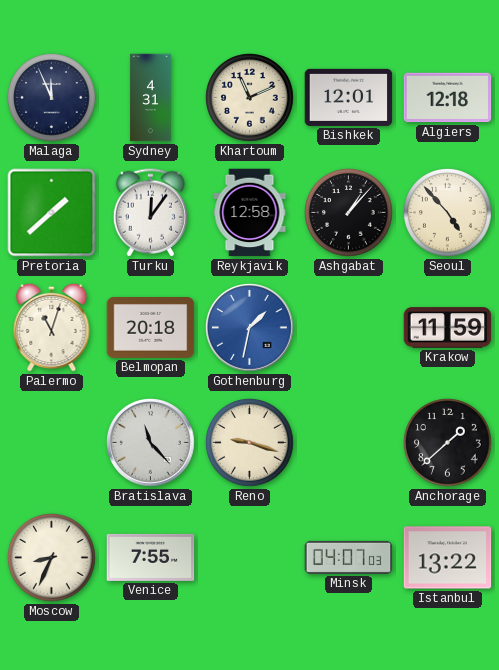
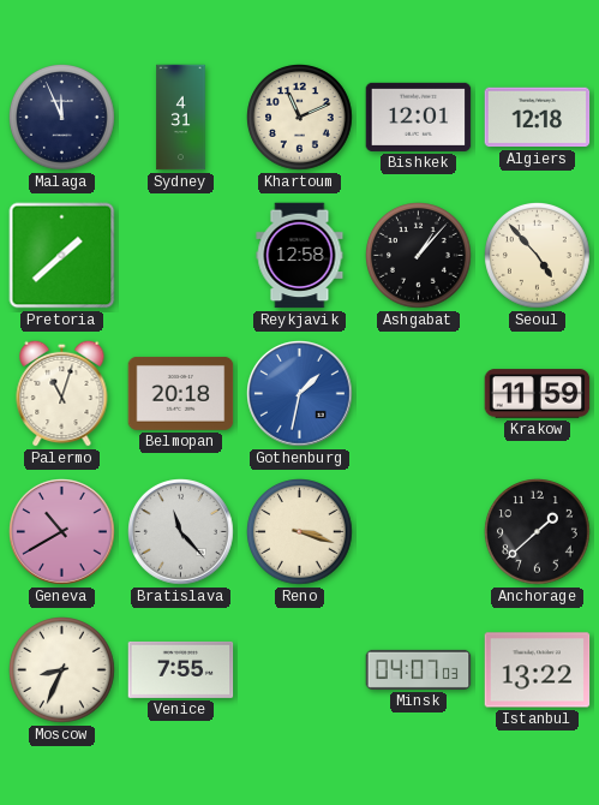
Turku: 12:06 -> none (150, 213)
Geneva: none -> 10:40 (62, 532)
Reno: 9:18 -> 3:18 (300, 532)
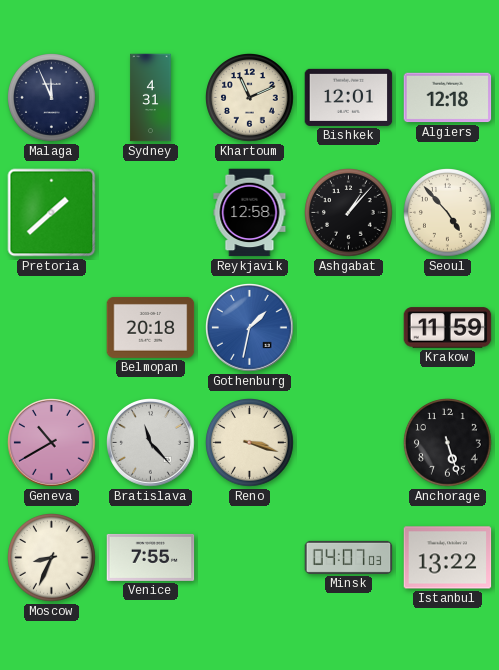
Palermo: 11:03 -> none (62, 393)
Anchorage: 1:38 -> 5:27 (448, 443)
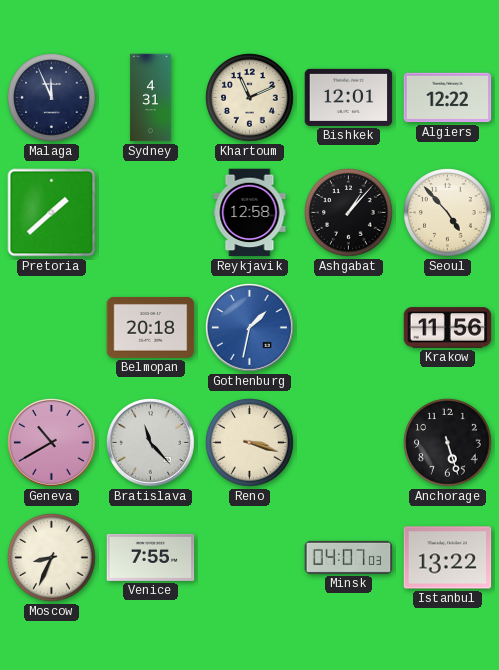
Algiers: 12:18 -> 12:22 (448, 98)
Krakow: 11:59 -> 11:56 (448, 328)
